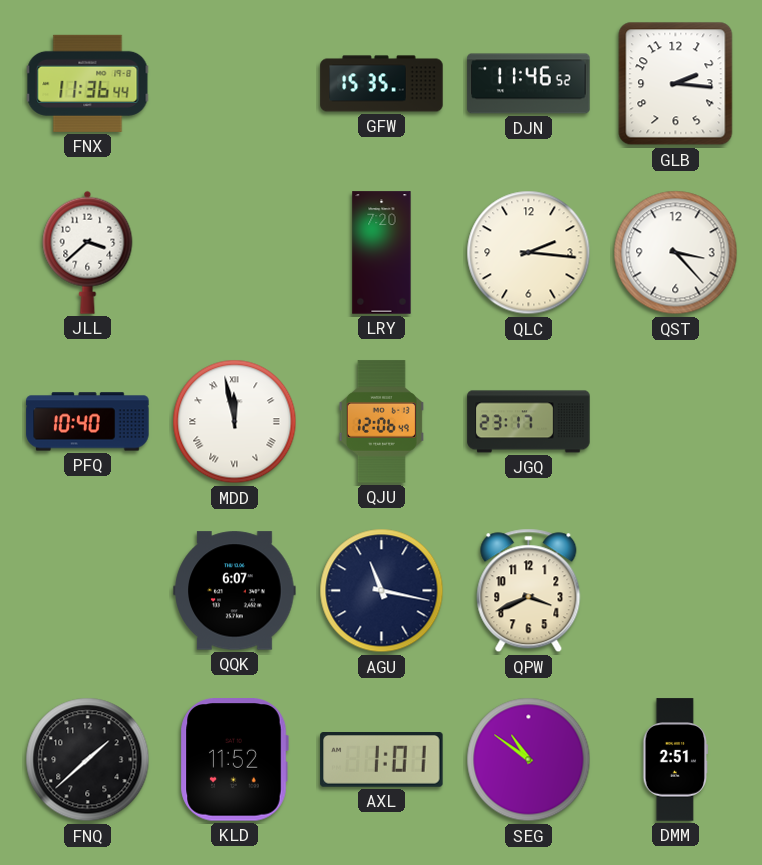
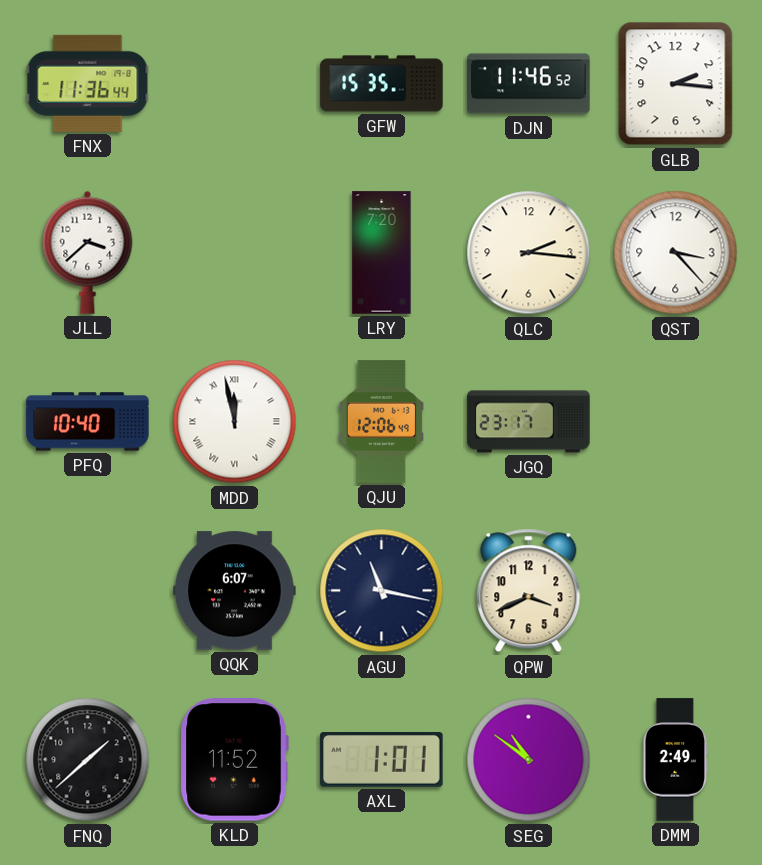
DMM: 2:51 -> 2:49 (676, 760)
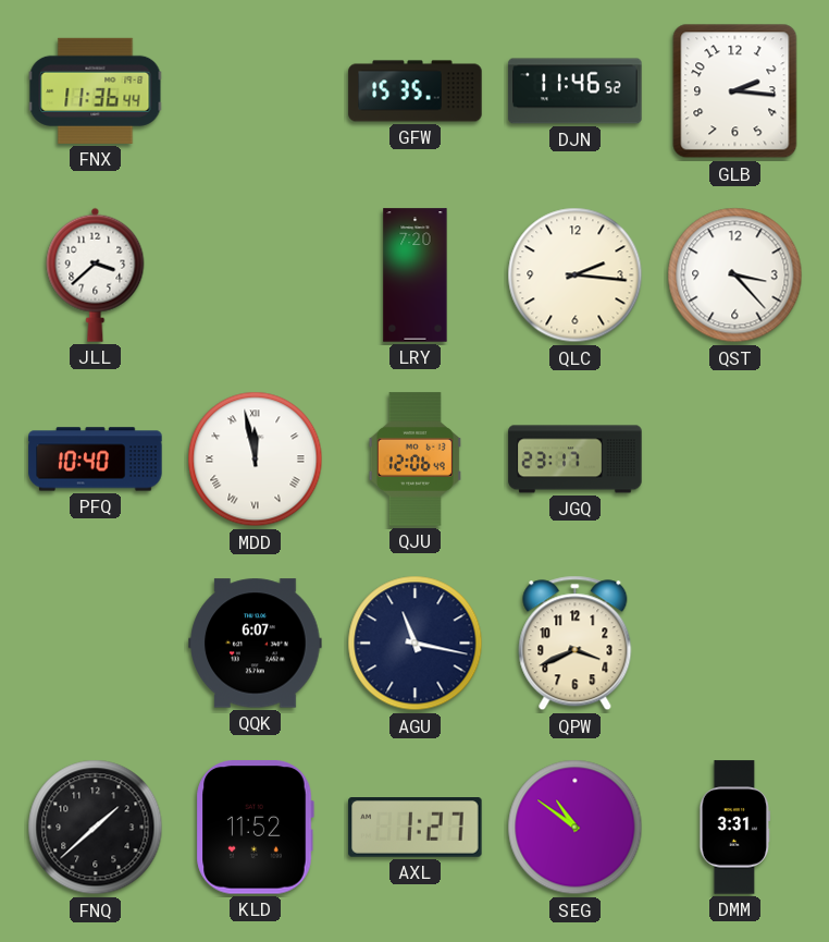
AXL: 1:01 -> 1:27 (416, 828)
DMM: 2:49 -> 3:31 (735, 828)
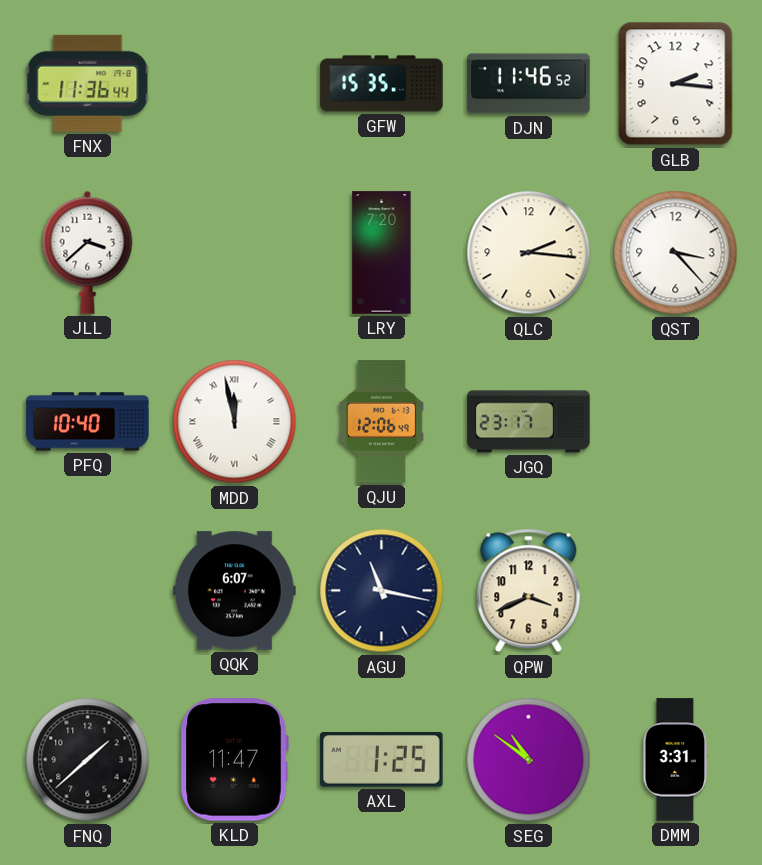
KLD: 11:52 -> 11:47 (234, 760)
AXL: 1:27 -> 1:25 (382, 760)
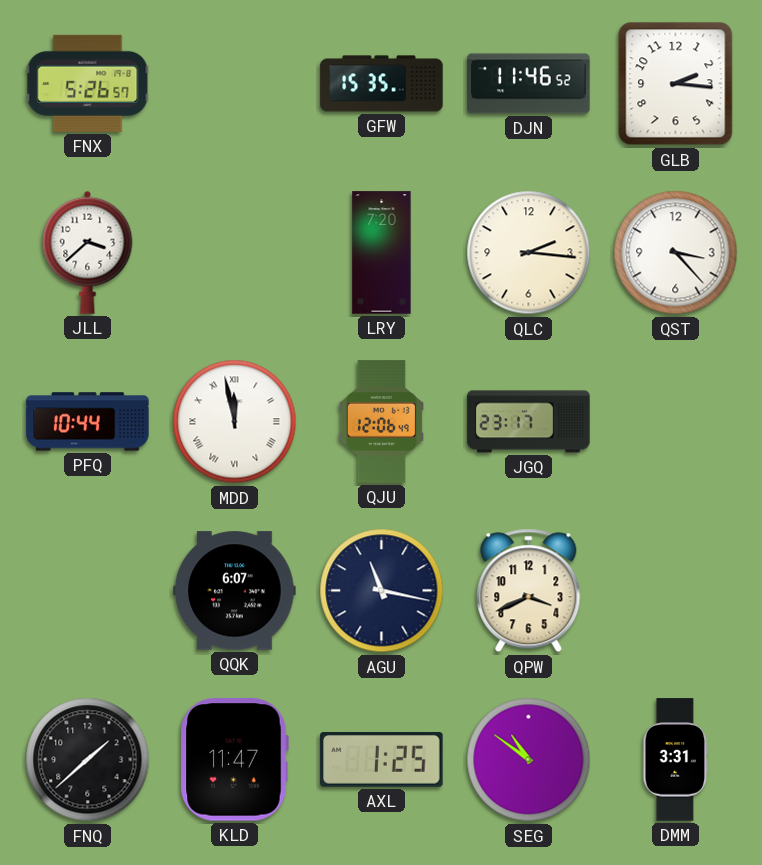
FNX: 11:36 -> 5:26 (88, 83)
PFQ: 10:40 -> 10:44 (88, 422)
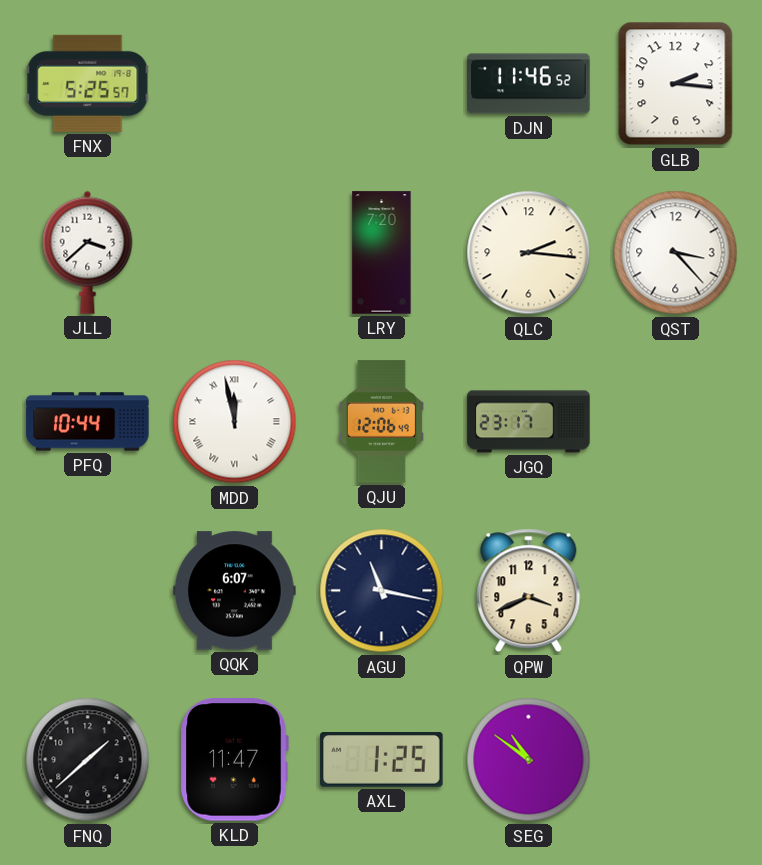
FNX: 5:26 -> 5:25 (88, 83)
GFW: 15:35 -> none (382, 84)
DMM: 3:31 -> none (676, 760)
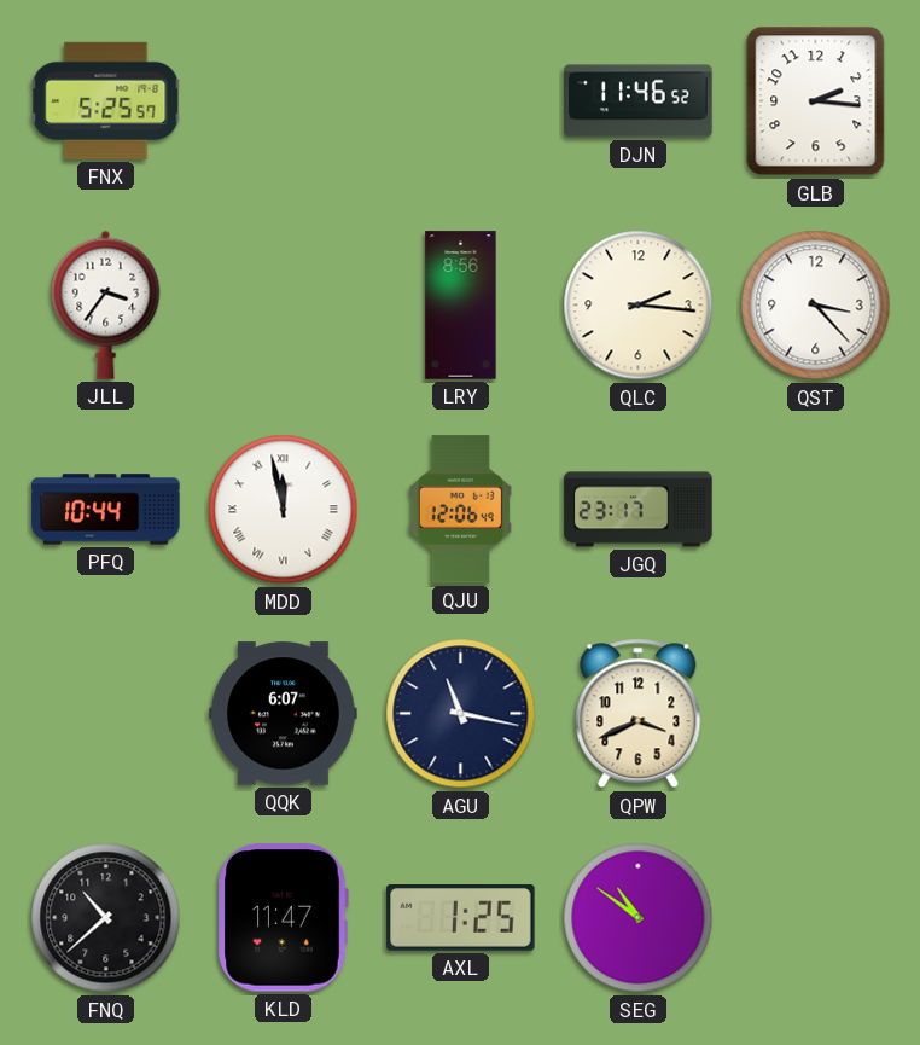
JLL: 3:38 -> 3:36 (106, 304)
LRY: 7:20 -> 8:56 (461, 306)
FNQ: 1:38 -> 10:38 (106, 918)
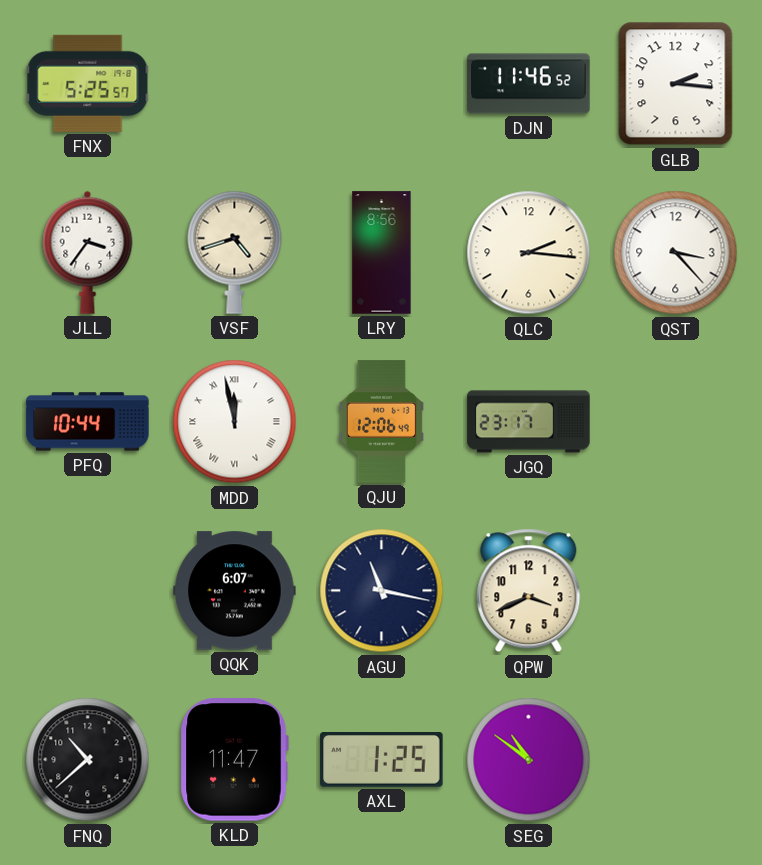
VSF: none -> 4:42 (235, 252)
